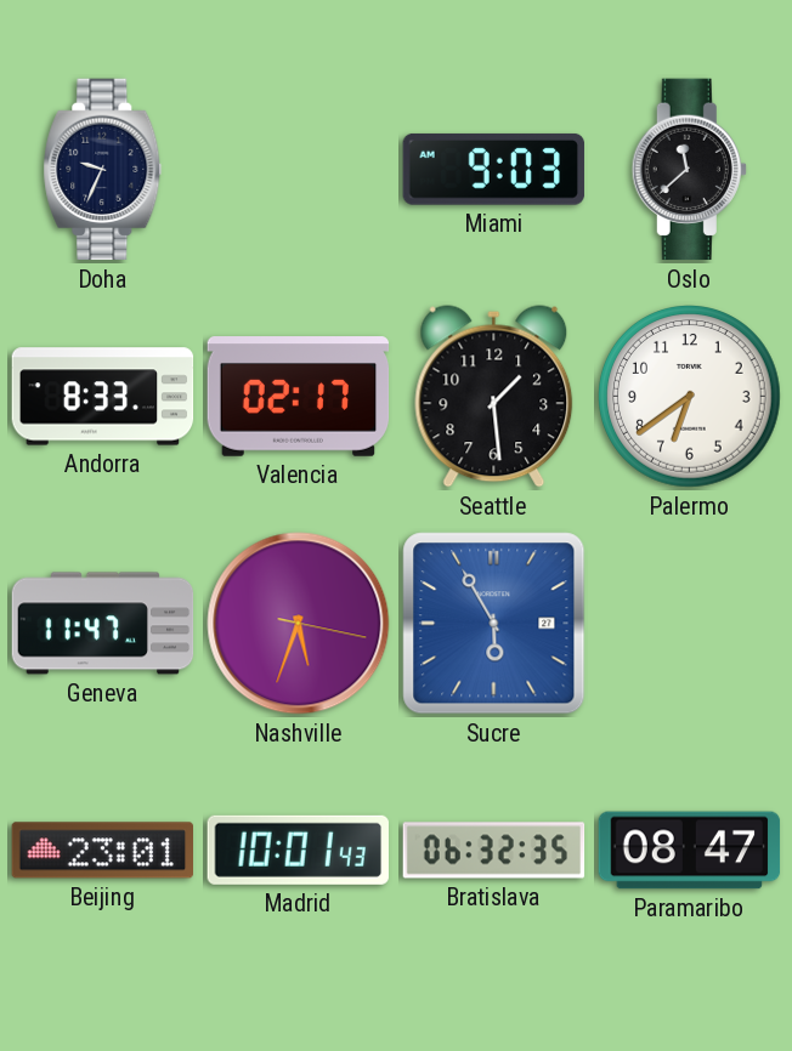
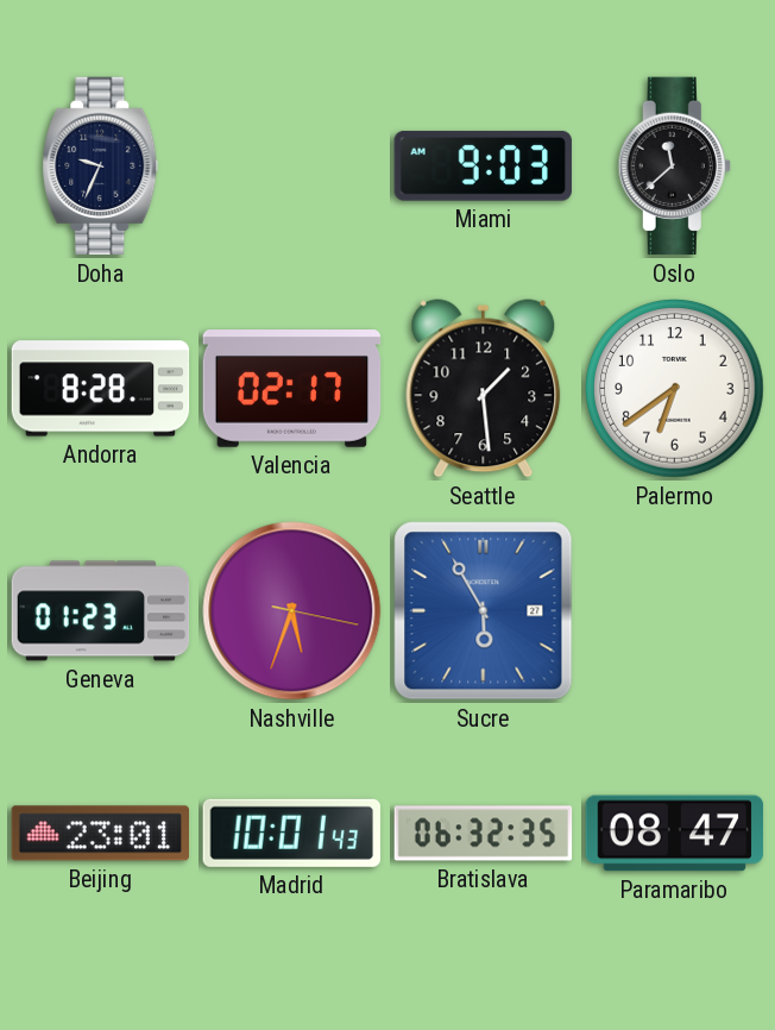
Andorra: 8:33 -> 8:28 (101, 389)
Geneva: 11:47 -> 01:23 (101, 611)
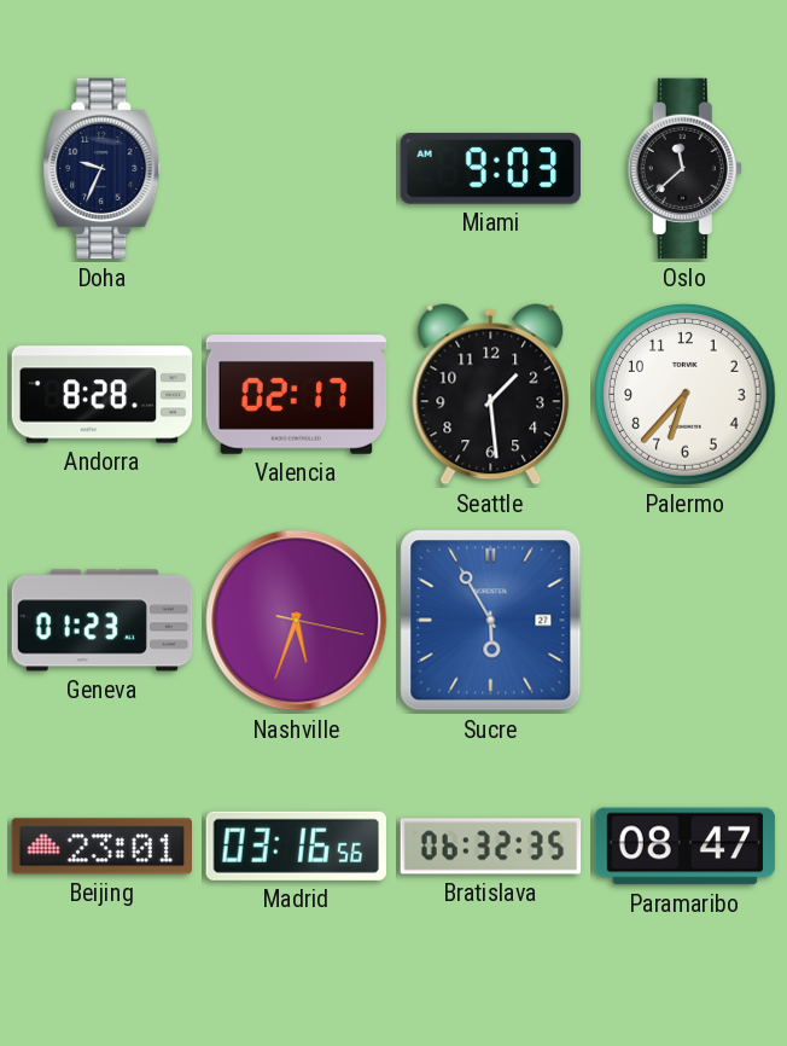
Palermo: 6:39 -> 6:37 (686, 395)
Madrid: 10:01 -> 03:16 (296, 845)
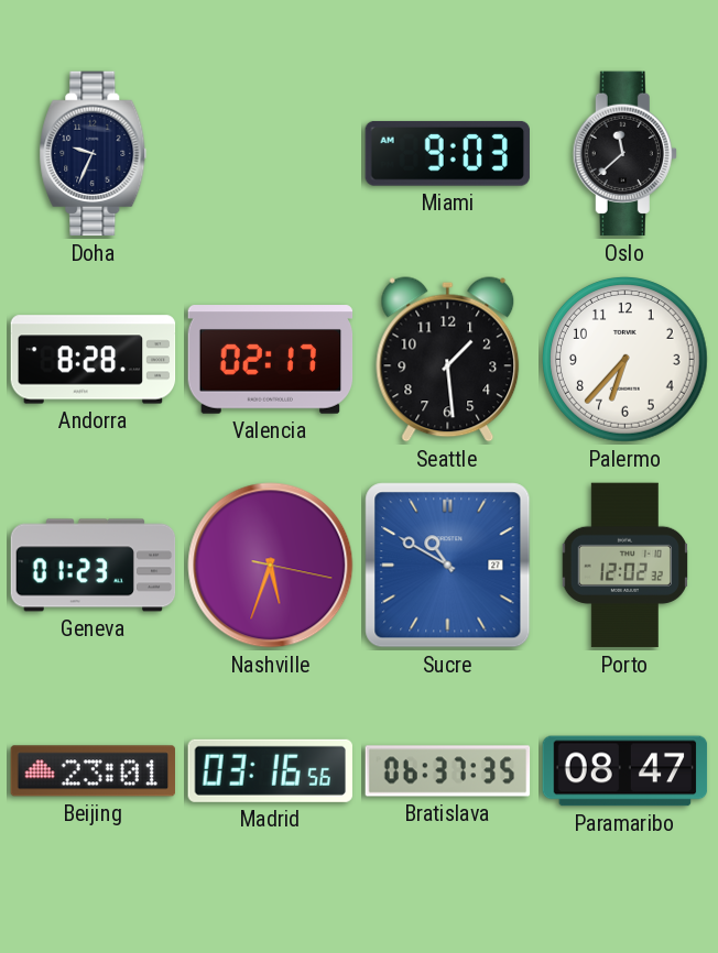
Sucre: 5:55 -> 10:50 (448, 566)
Porto: none -> 12:02 (624, 566)
Bratislava: 06:32 -> 06:37 (448, 771)
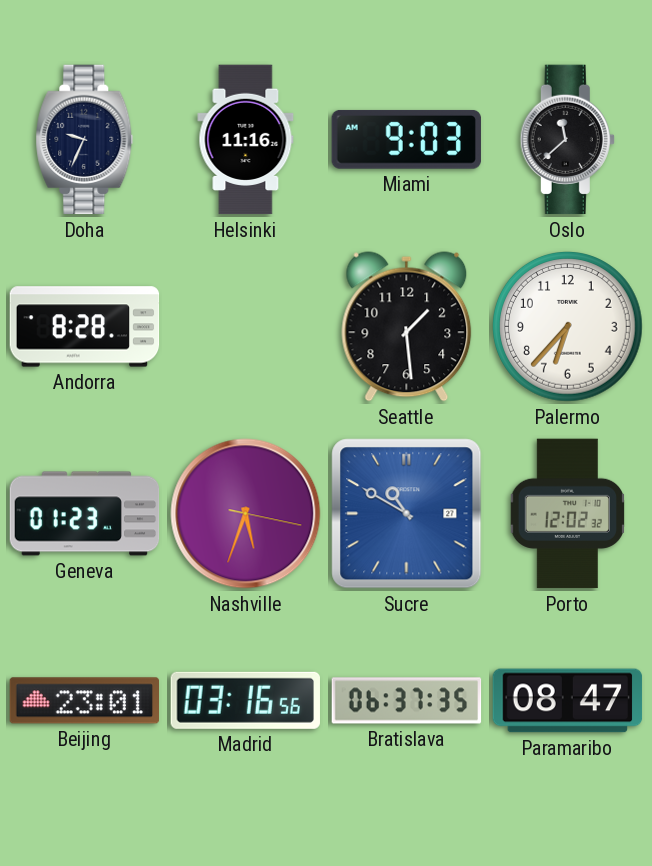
Helsinki: none -> 11:16 (246, 140)
Valencia: 02:17 -> none (271, 360)
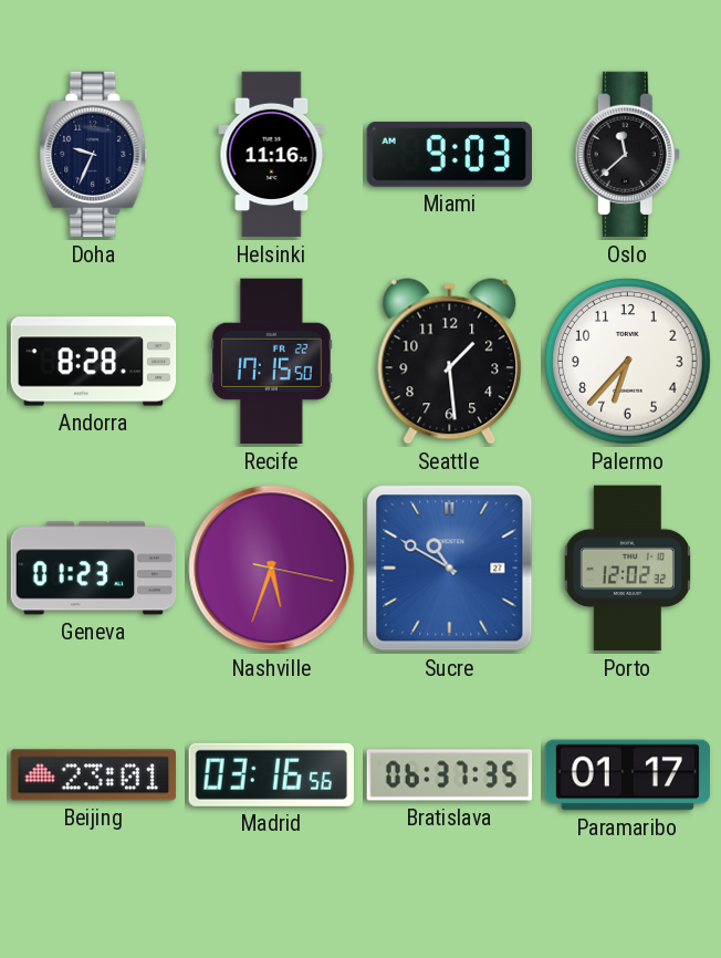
Recife: none -> 17:15 (272, 362)
Paramaribo: 08:47 -> 01:17 (628, 775)
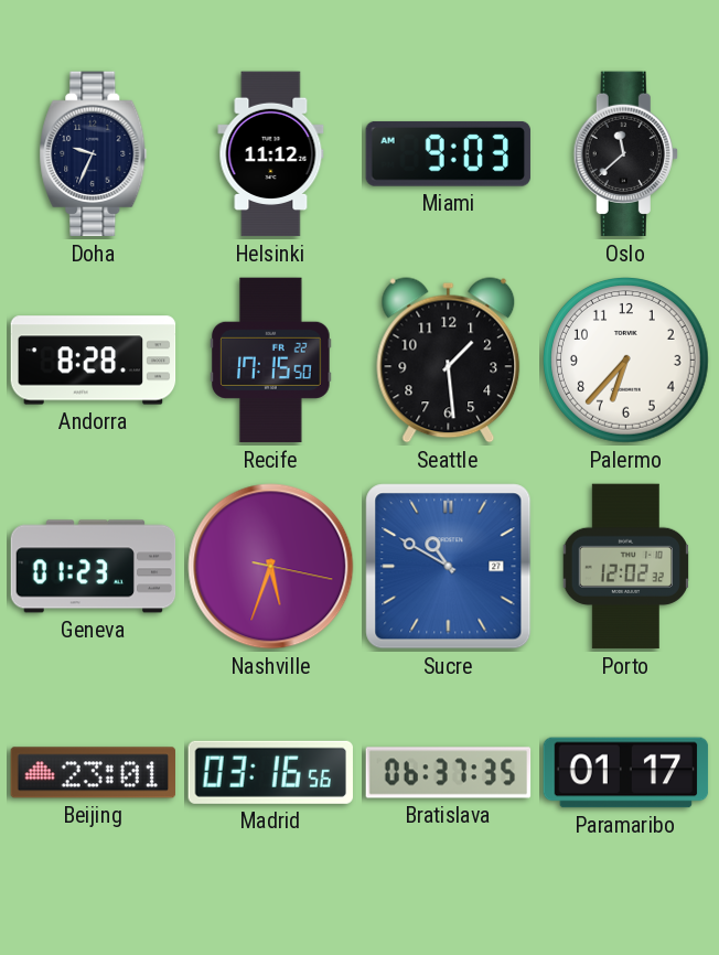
Helsinki: 11:16 -> 11:12 (271, 154)
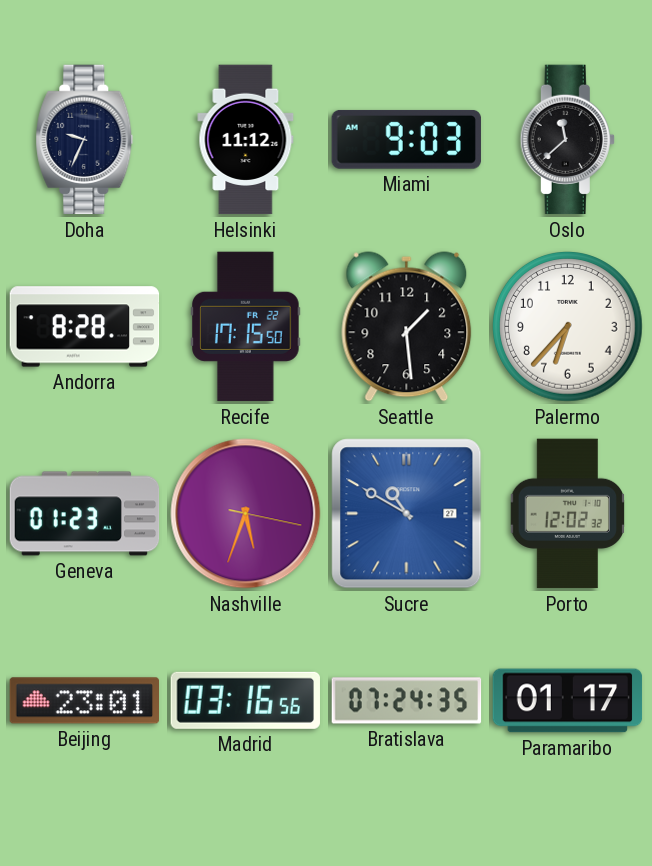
Bratislava: 06:37 -> 07:24 (407, 701)
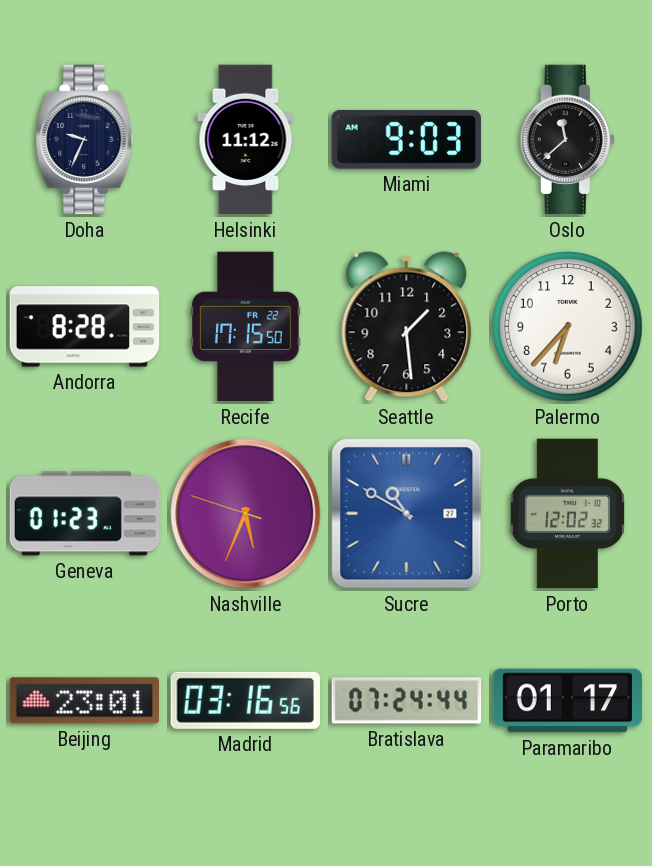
Nashville: 5:33:17 -> 5:33:48 (246, 514)
Bratislava: 07:24:35 -> 07:24:44 (407, 701)
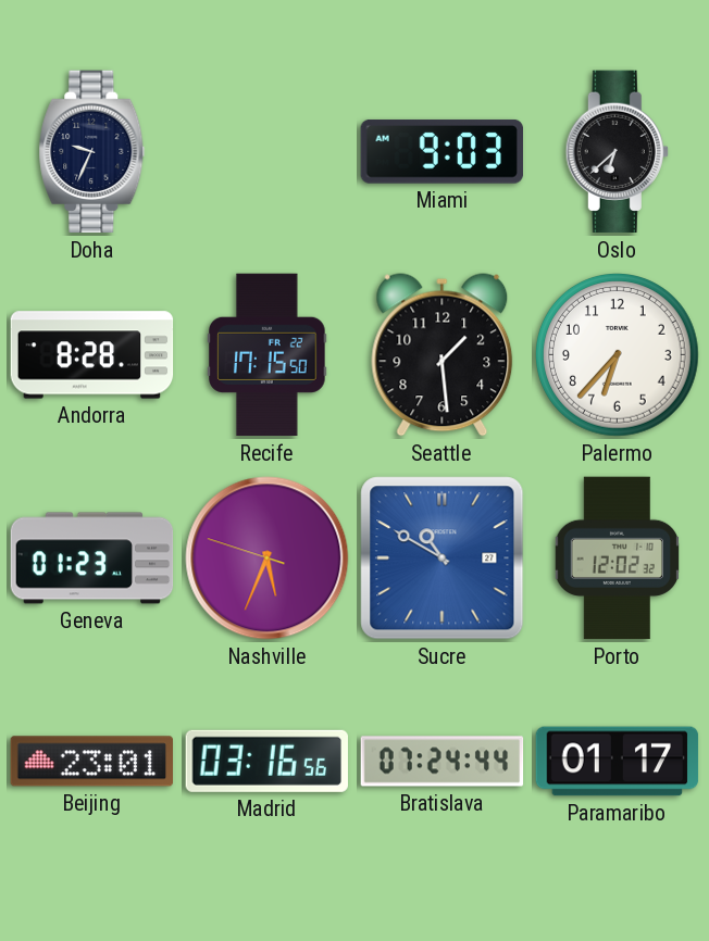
Helsinki: 11:12 -> none (246, 140)
Oslo: 11:38 -> 6:38 (617, 152)
